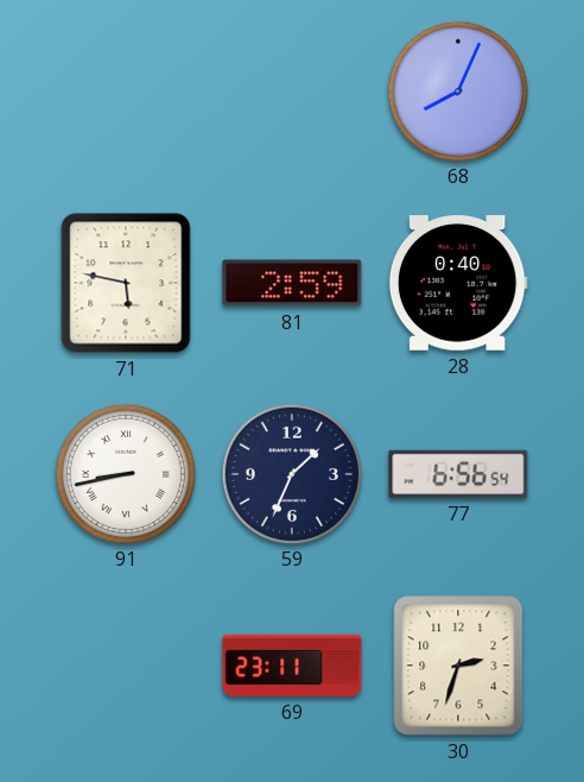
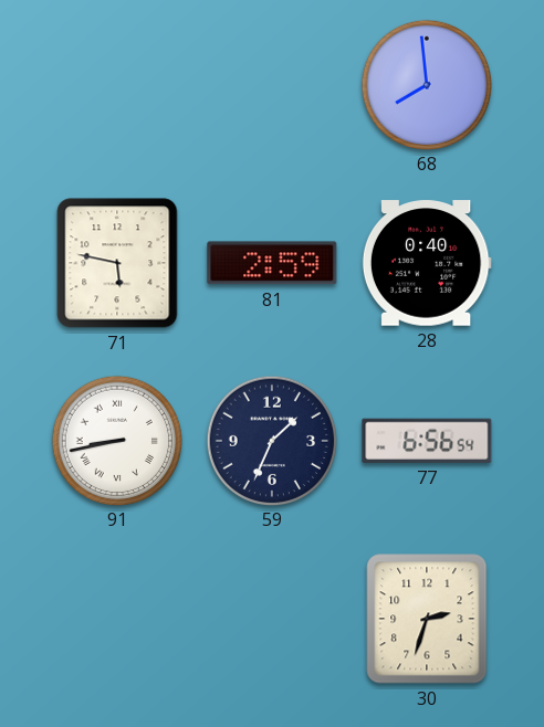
68: 8:04 -> 7:59 (426, 84)
69: 23:11 -> none (292, 666)
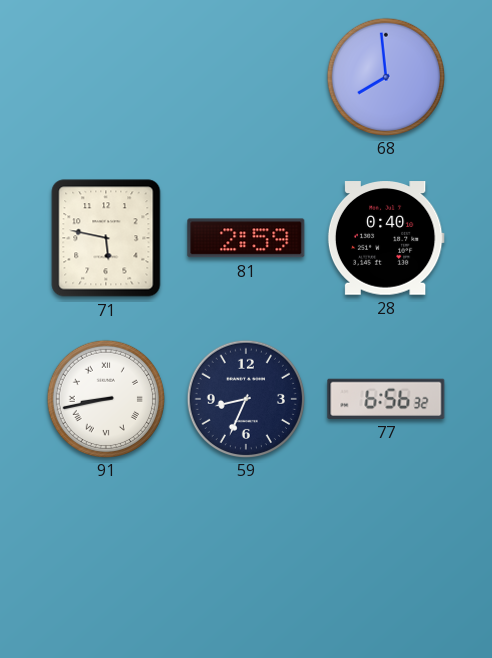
59: 1:34 -> 8:34 (245, 398)
77: 6:56:54 -> 6:56:32 (386, 399)
30: 2:33 -> none (427, 619)
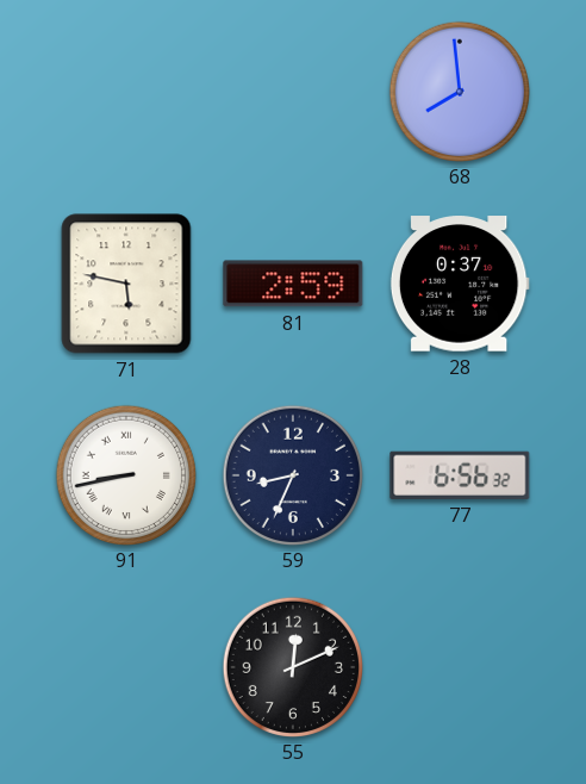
28: 0:40 -> 0:37 (460, 284)
55: none -> 12:11 (292, 666)
